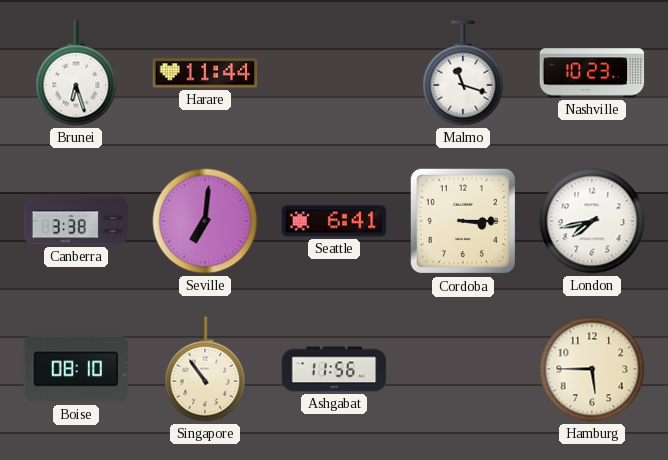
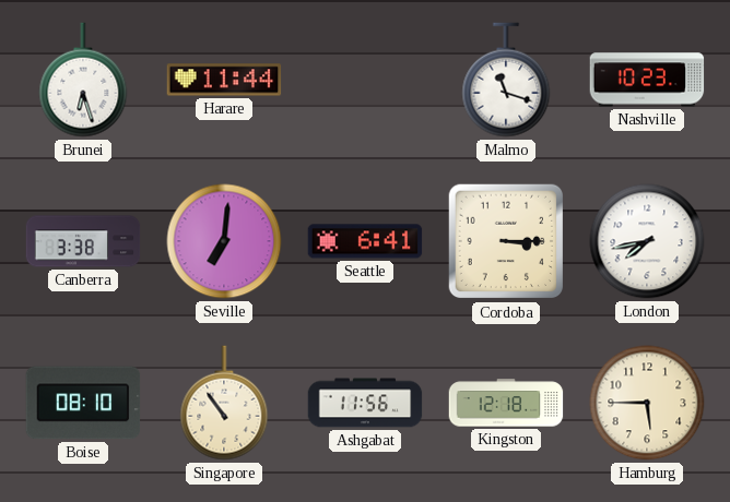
Kingston: none -> 12:18 (506, 403)
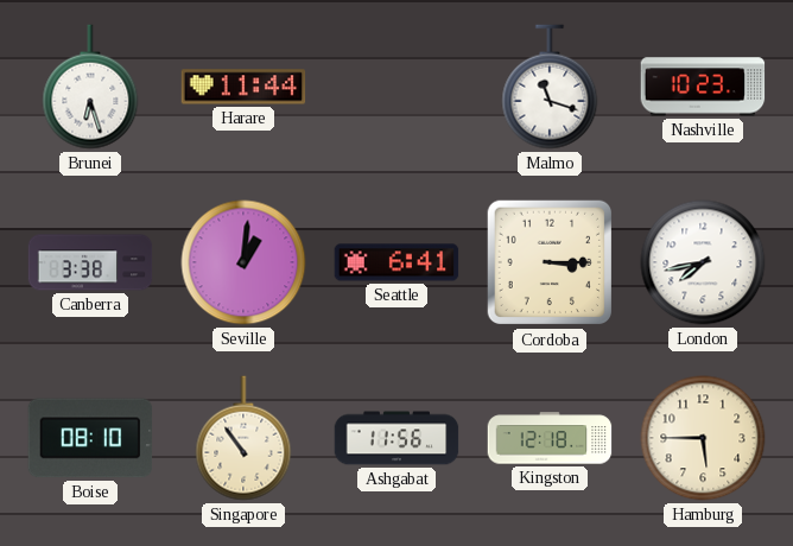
Seville: 7:01 -> 1:01 (243, 262)
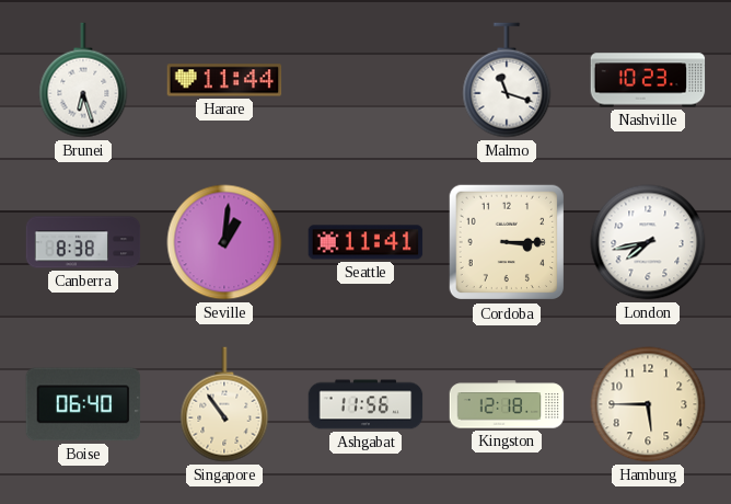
Canberra: 3:38 -> 8:38 (83, 242)
Seattle: 6:41 -> 11:41 (366, 242)
Boise: 08:10 -> 06:40 (83, 404)
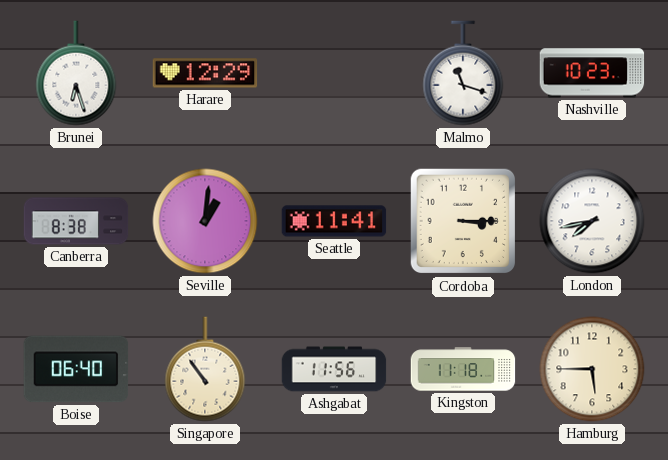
Harare: 11:44 -> 12:29 (205, 73)
Kingston: 12:18 -> 11:18 (463, 369)
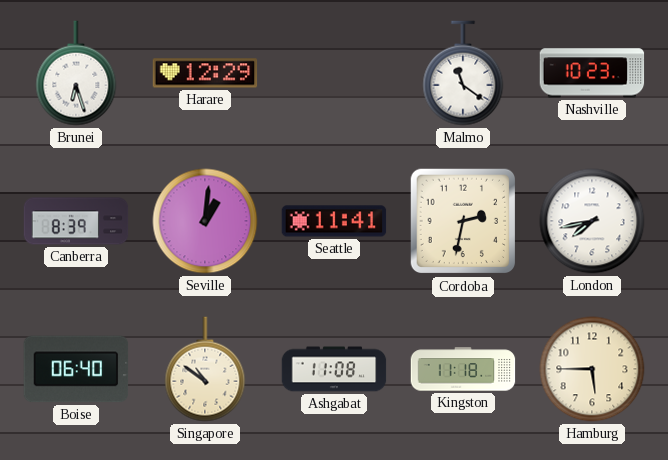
Malmo: 11:18 -> 11:21 (463, 73)
Canberra: 8:38 -> 8:39 (76, 221)
Cordoba: 3:15 -> 2:32 (463, 221)
Singapore: 10:54 -> 10:51 (205, 369)
Ashgabat: 11:56 -> 11:08 (334, 369)
